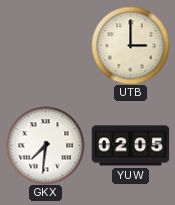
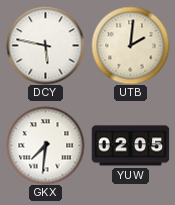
DCY: none -> 5:47 (45, 45)
UTB: 3:00 -> 2:01 (130, 45)
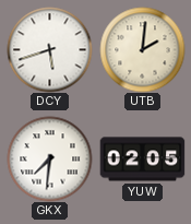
DCY: 5:47 -> 5:42 (49, 49)
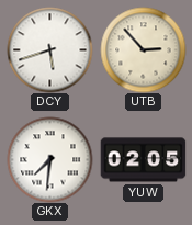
UTB: 2:01 -> 2:53 (143, 49)
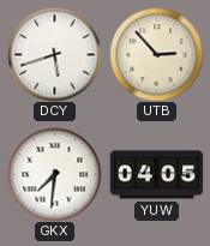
YUW: 02:05 -> 04:05 (156, 175)
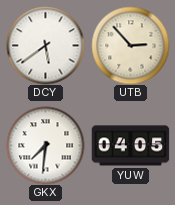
DCY: 5:42 -> 5:39 (45, 45)
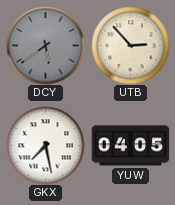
DCY dial: white -> grey (45, 45)
GKX: 7:31 -> 7:28 (45, 145)
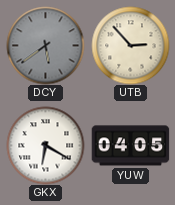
GKX: 7:28 -> 6:20 (45, 145)
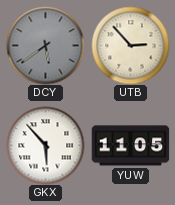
GKX: 6:20 -> 5:53 (45, 145)
YUW: 04:05 -> 11:05 (130, 146)
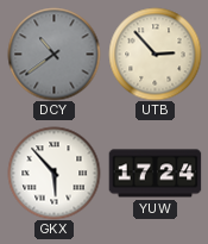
DCY: 5:39 -> 10:39 (53, 54)
YUW: 11:05 -> 17:24 (155, 174)
